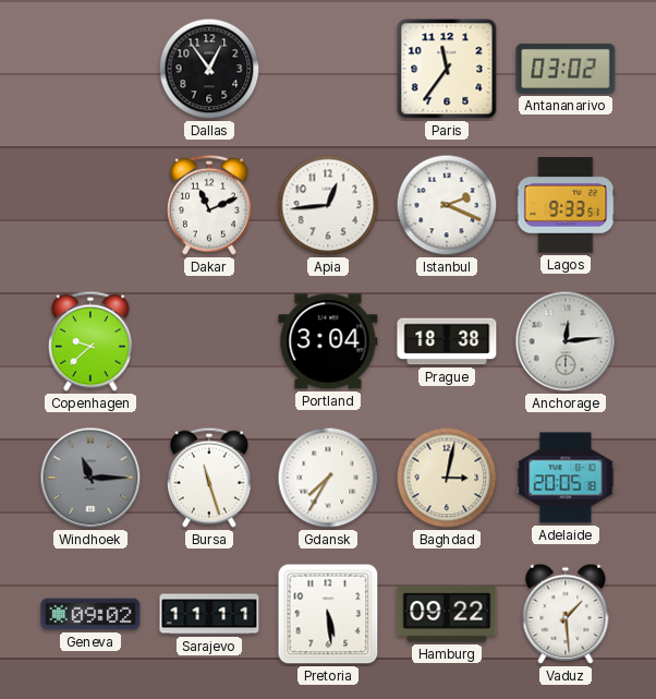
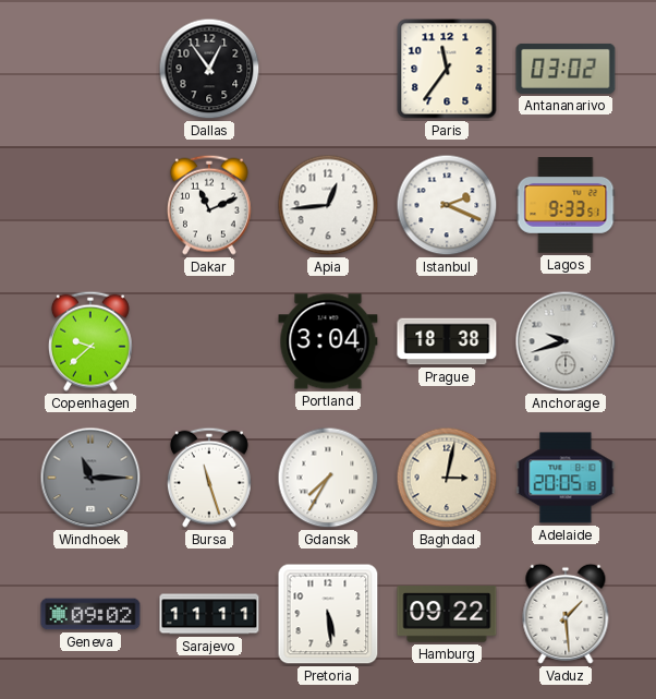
Anchorage: 12:14 -> 9:42 (566, 341)
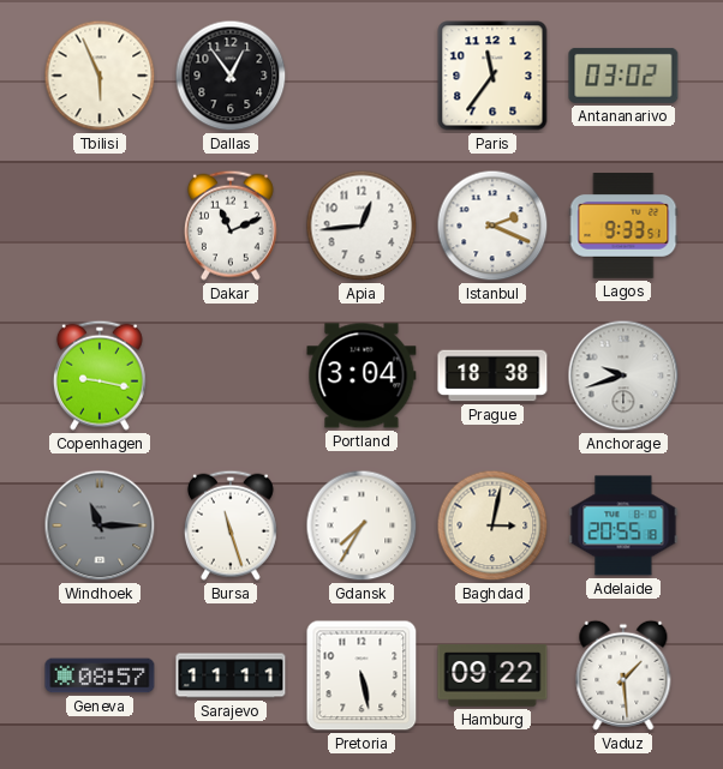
Tbilisi: none -> 5:56 (100, 76)
Copenhagen: 9:38 -> 9:17 (100, 376)
Adelaide: 20:05 -> 20:55 (623, 525)
Geneva: 09:02 -> 08:57 (100, 675)
Pretoria: 5:29 -> 5:28 (361, 675)
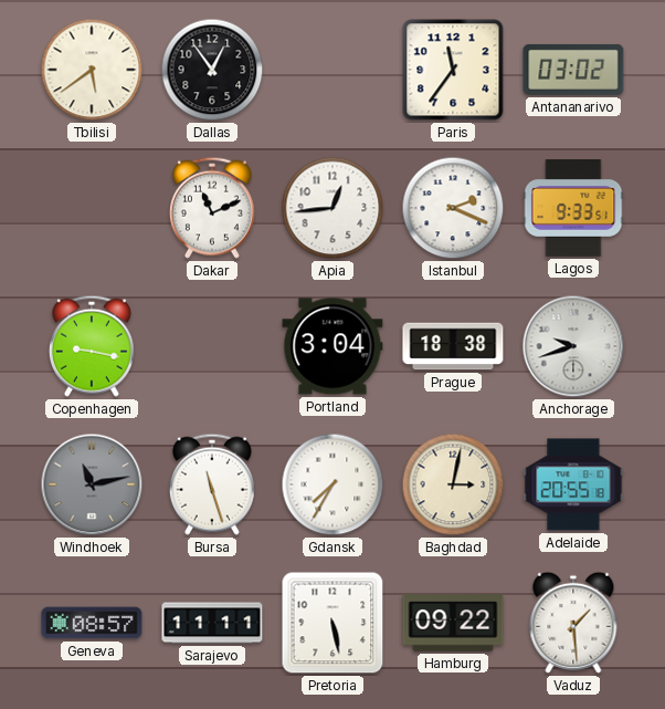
Tbilisi: 5:56 -> 5:39 (92, 70)
Windhoek: 11:15 -> 11:13 (92, 484)
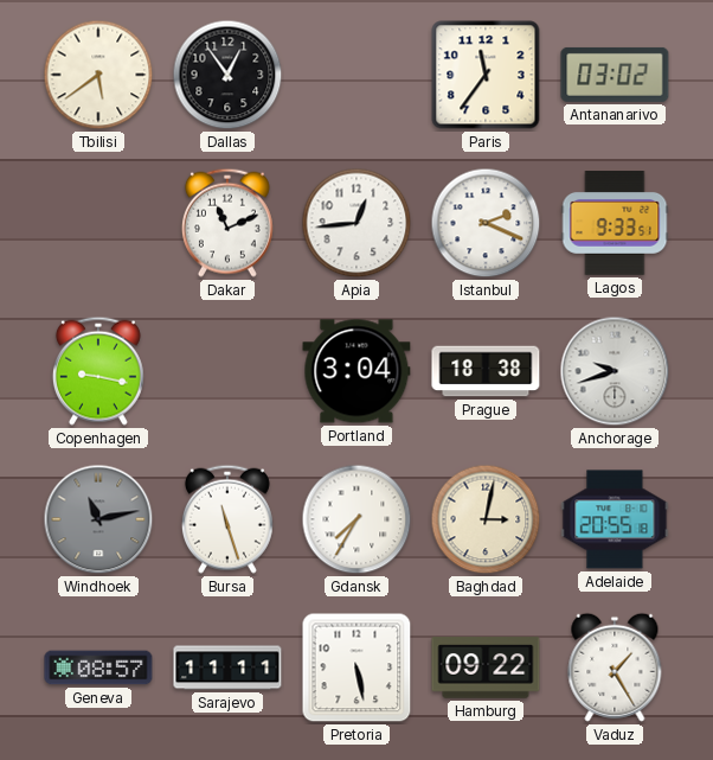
Vaduz: 1:29 -> 1:25 (615, 668)
